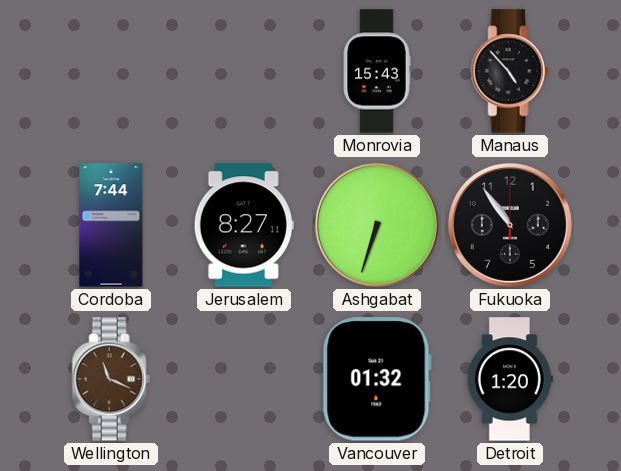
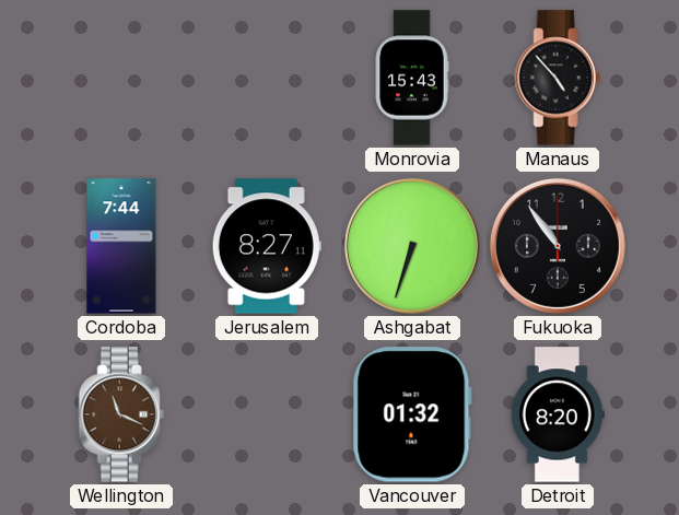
Detroit: 1:20 -> 8:20 (558, 414)
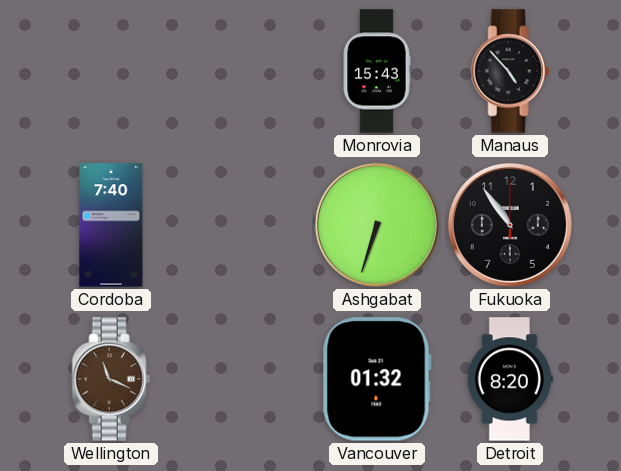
Cordoba: 7:44 -> 7:40 (111, 225)
Jerusalem: 8:27 -> none (267, 246)
